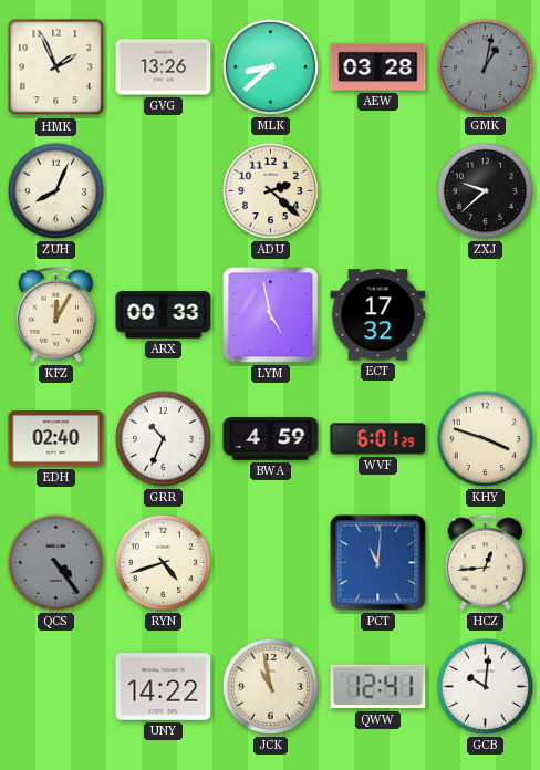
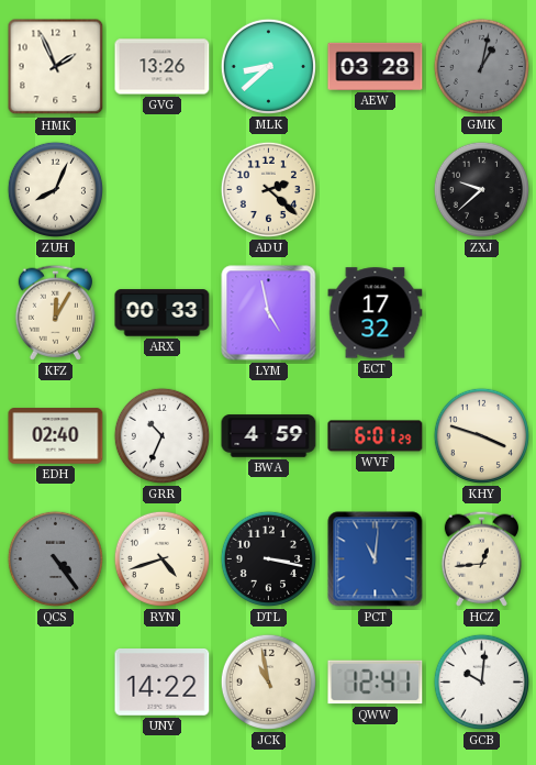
DTL: none -> 3:17 (268, 558)
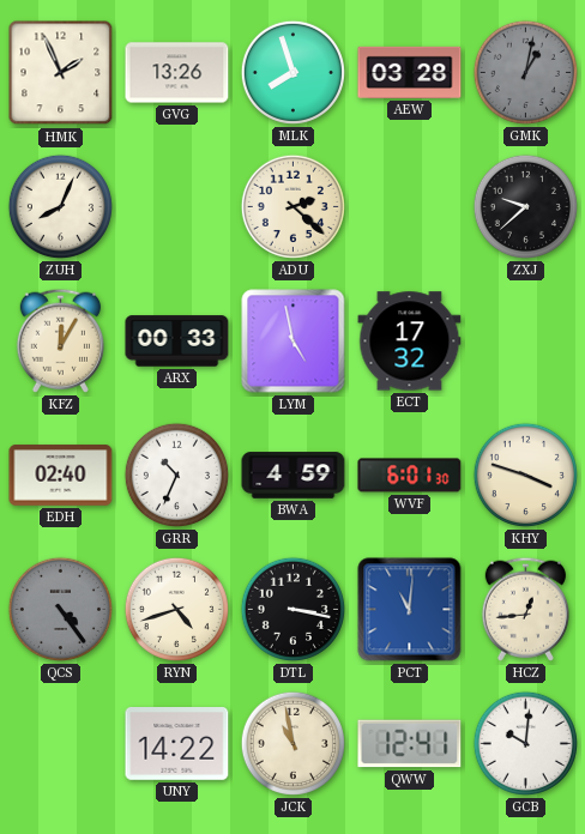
MLK: 8:38 -> 7:57 (292, 72)
WVF: 6:01:29 -> 6:01:30 (410, 476)
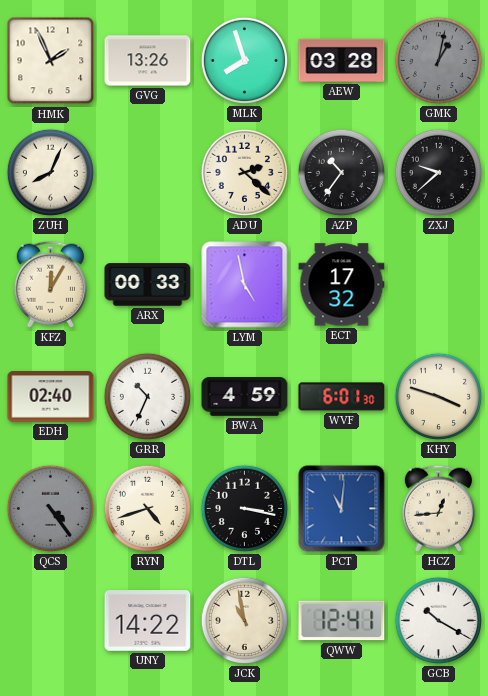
AZP: none -> 10:36 (341, 172)
GCB: 10:01 -> 10:20 (438, 620)
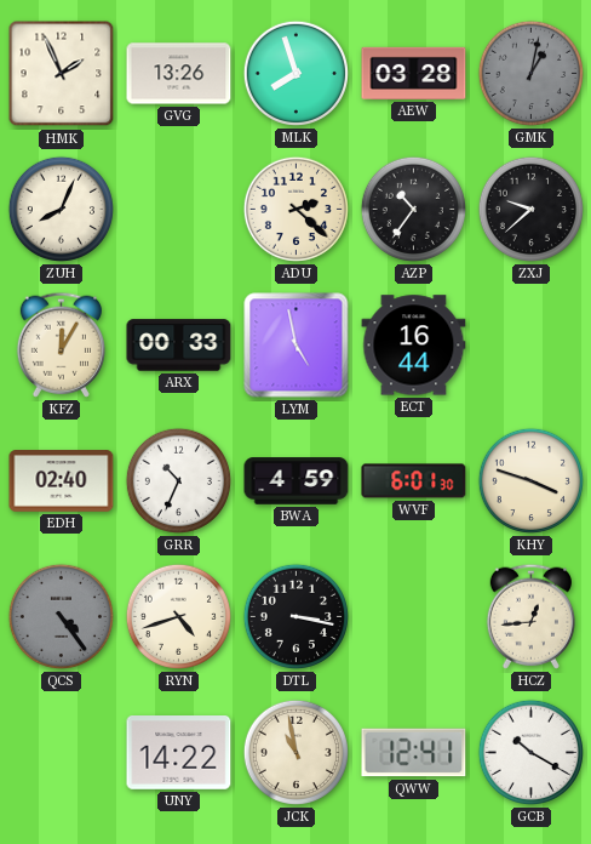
ECT: 17:32 -> 16:44 (414, 346)
PCT: 11:01 -> none (342, 509)
